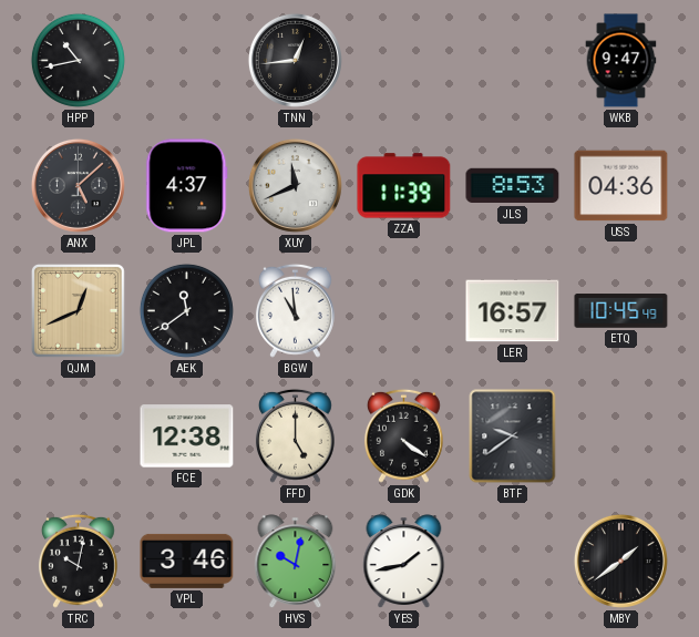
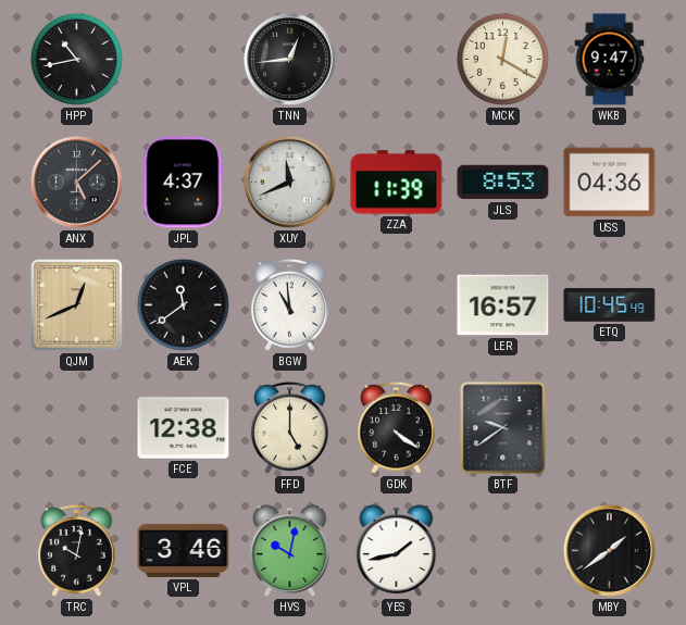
MCK: none -> 12:20 (502, 59)
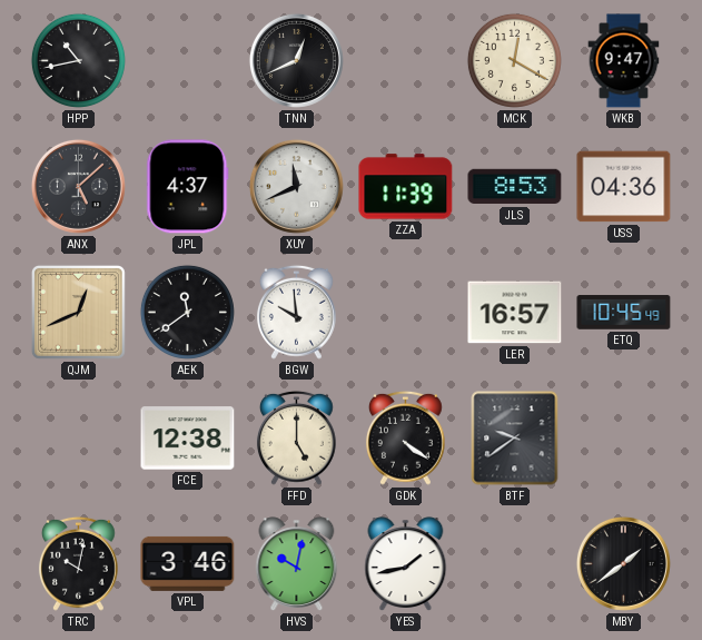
TNN: 12:44 -> 12:41 (296, 60)
BGW: 10:59 -> 9:59 (296, 312)
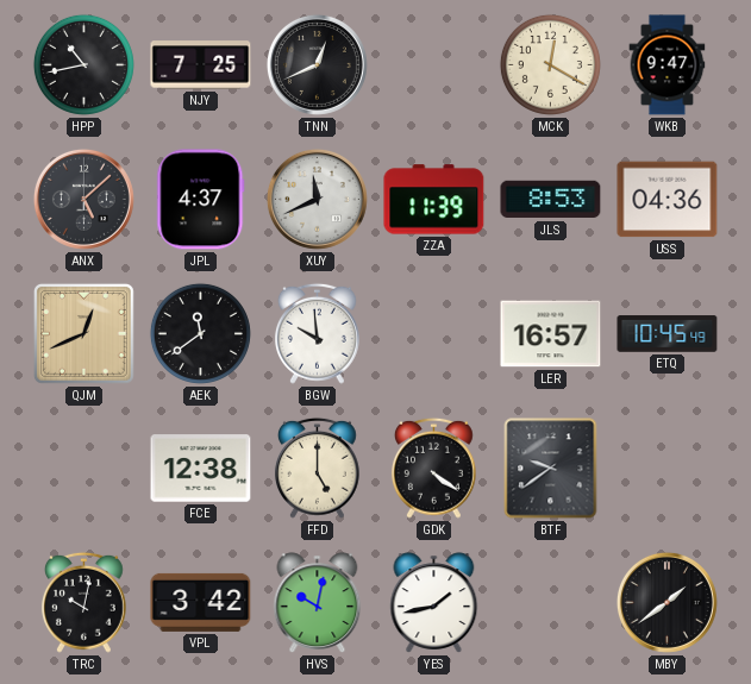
NJY: none -> 7:25 (201, 65)
VPL: 3:46 -> 3:42 (201, 602)
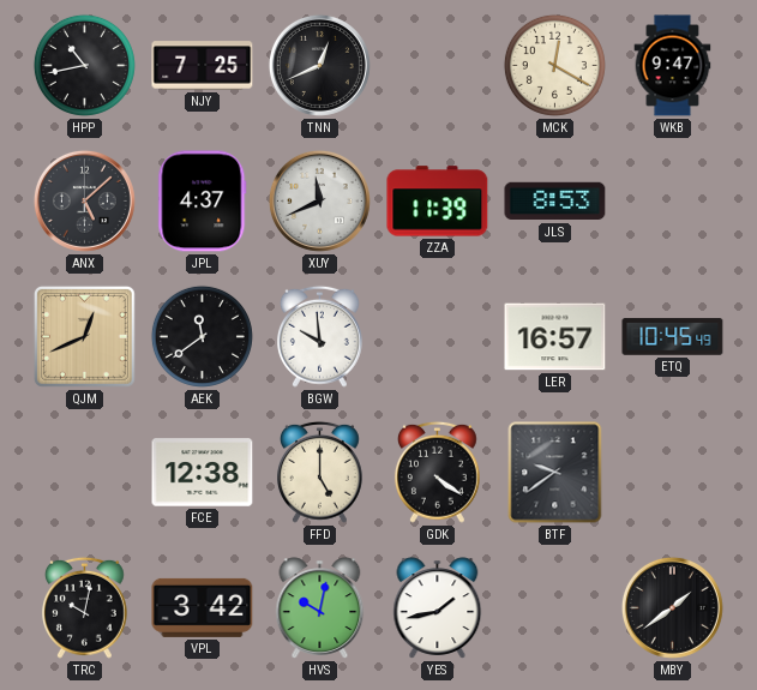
USS: 04:36 -> none (668, 200)
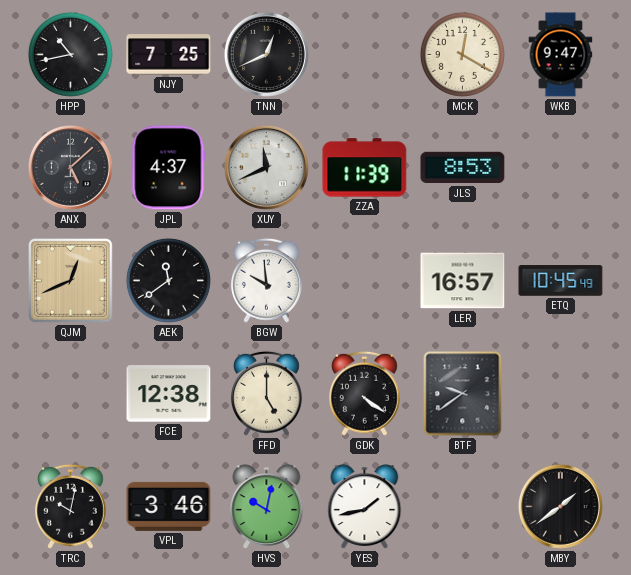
VPL: 3:42 -> 3:46 (169, 506)
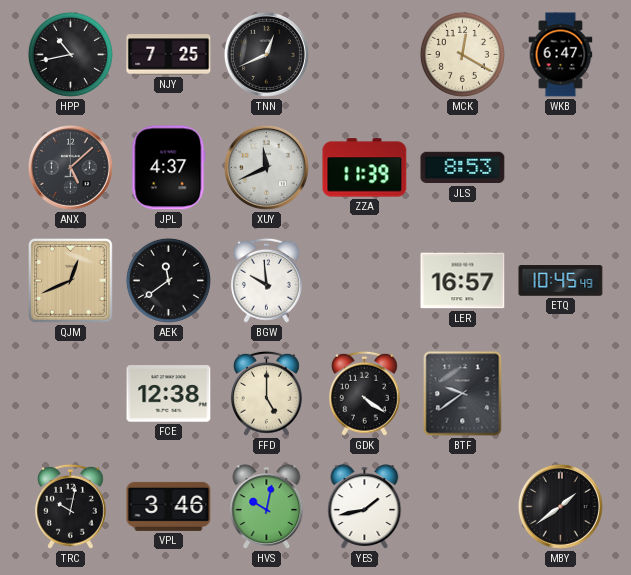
WKB: 9:47 -> 6:47 (561, 55)
